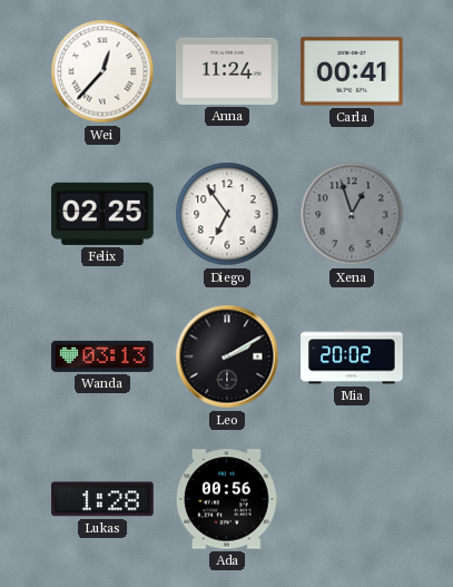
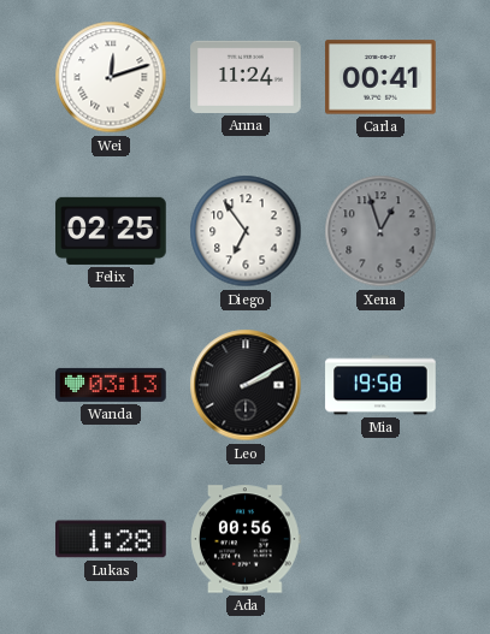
Wei: 12:37 -> 12:12 (111, 77)
Mia: 20:02 -> 19:58 (380, 385)
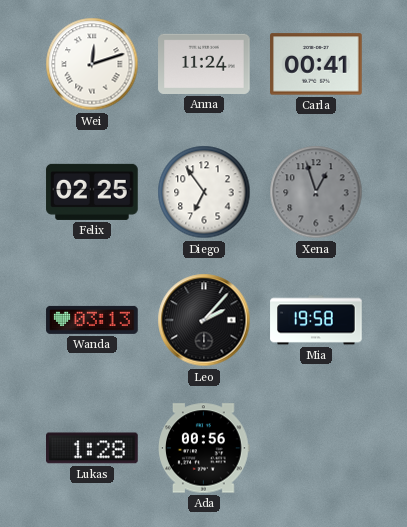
Leo: 2:10 -> 2:07 (204, 320)
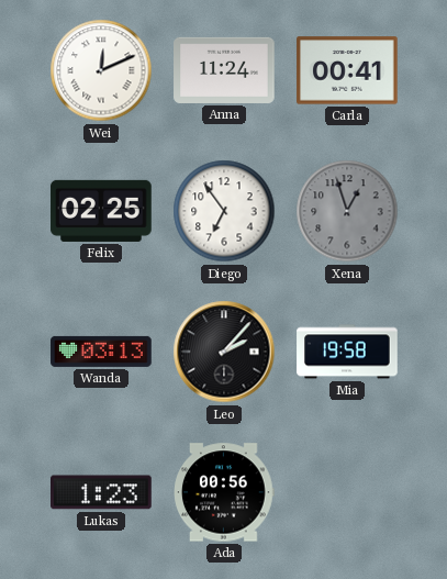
Wei: 12:12 -> 12:11 (101, 70)
Lukas: 1:28 -> 1:23 (101, 492)
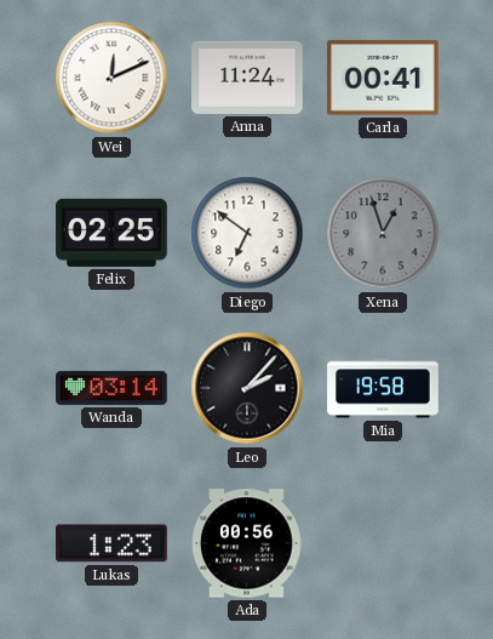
Diego: 6:54 -> 6:51 (247, 233)
Wanda: 03:13 -> 03:14 (111, 388)
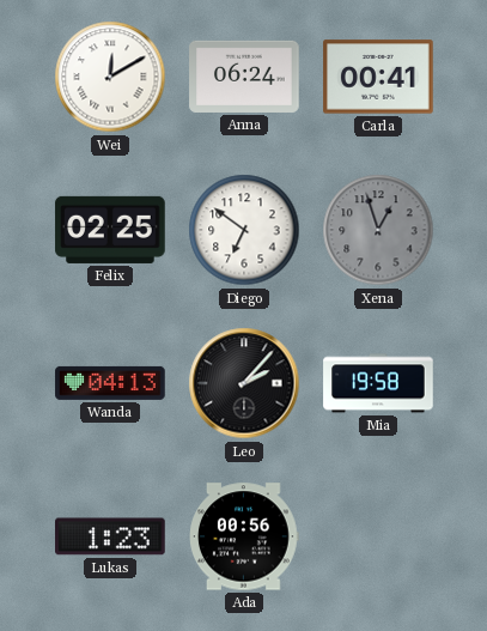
Wei: 12:11 -> 12:10 (110, 77)
Anna: 11:24 -> 06:24 (244, 77)
Wanda: 03:14 -> 04:13 (110, 383)
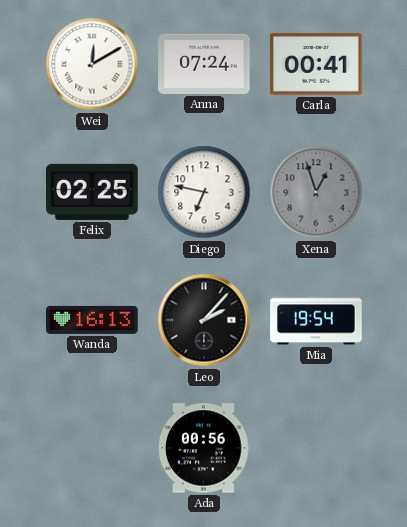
Anna: 06:24 -> 07:24 (204, 64)
Diego: 6:51 -> 6:47 (204, 192)
Wanda: 04:13 -> 16:13 (92, 320)
Mia: 19:58 -> 19:54 (316, 320)
Lukas: 1:23 -> none (110, 536)
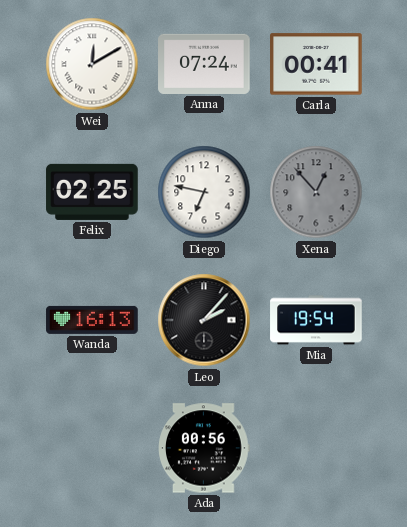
Xena: 12:57 -> 12:53 (316, 192)
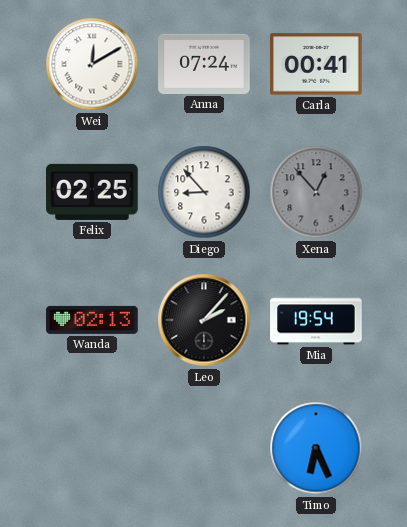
Diego: 6:47 -> 8:53 (204, 192)
Wanda: 16:13 -> 02:13 (92, 320)
Ada: 00:56 -> none (205, 448)
Timo: none -> 6:26 (316, 448)
